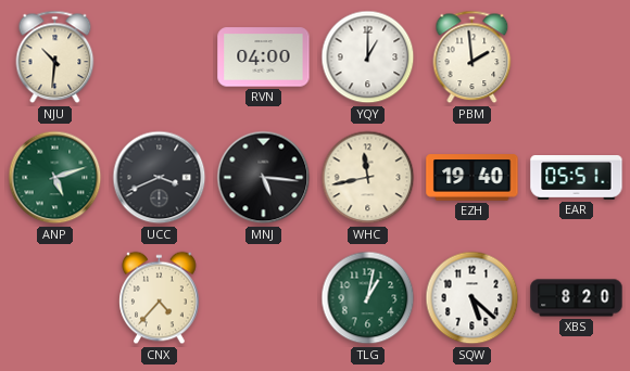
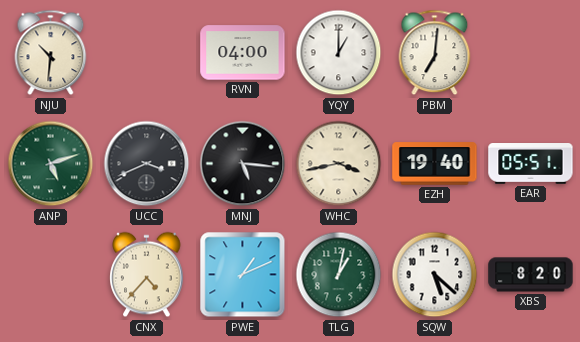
PBM: 1:59 -> 7:01 (435, 53)
WHC: 11:43 -> 3:43 (339, 164)
PWE: none -> 1:11 (243, 275)
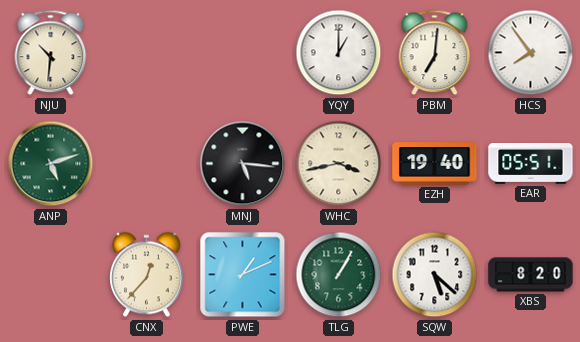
RVN: 04:00 -> none (243, 53)
HCS: none -> 7:54 (531, 53)
UCC: 3:41 -> none (147, 164)
CNX: 4:37 -> 12:37 (147, 275)
TLG: 1:02 -> 1:05 (339, 275)
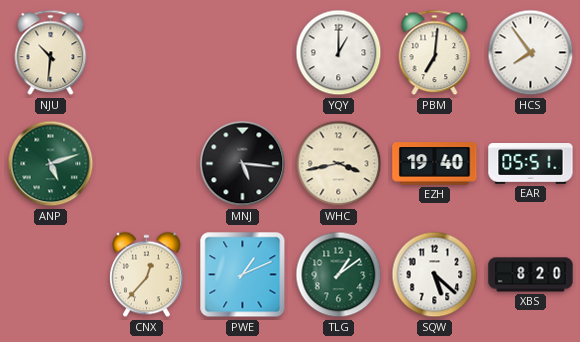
TLG: 1:05 -> 1:09 (339, 275)
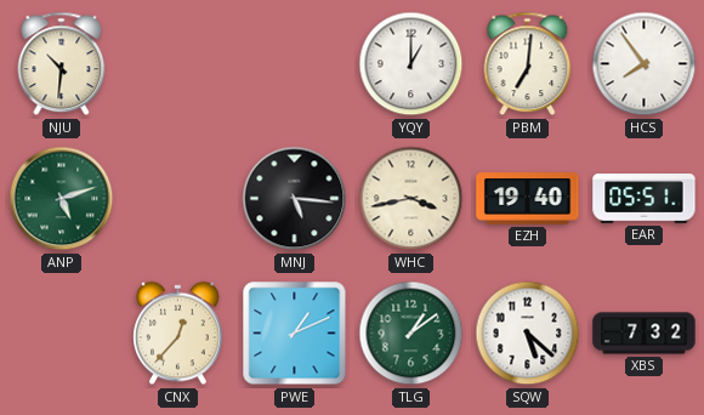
XBS: 8:20 -> 7:32 (645, 334)
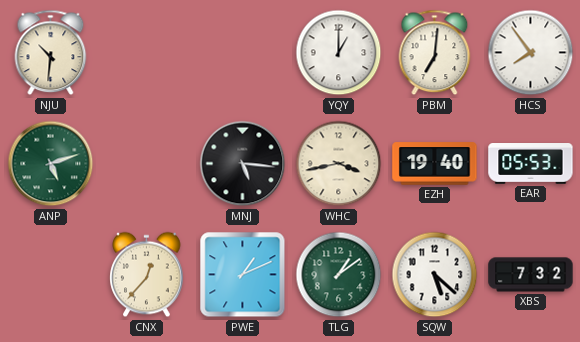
EAR: 05:51 -> 05:53 (531, 164)
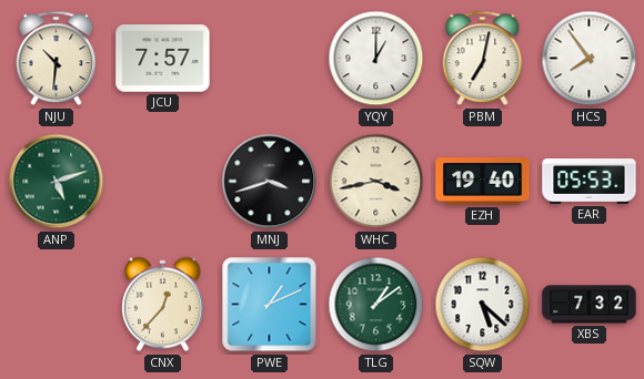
JCU: none -> 7:57 (163, 59)
PBM: 7:01 -> 7:02 (483, 59)
MNJ: 5:16 -> 3:42 (270, 182)
